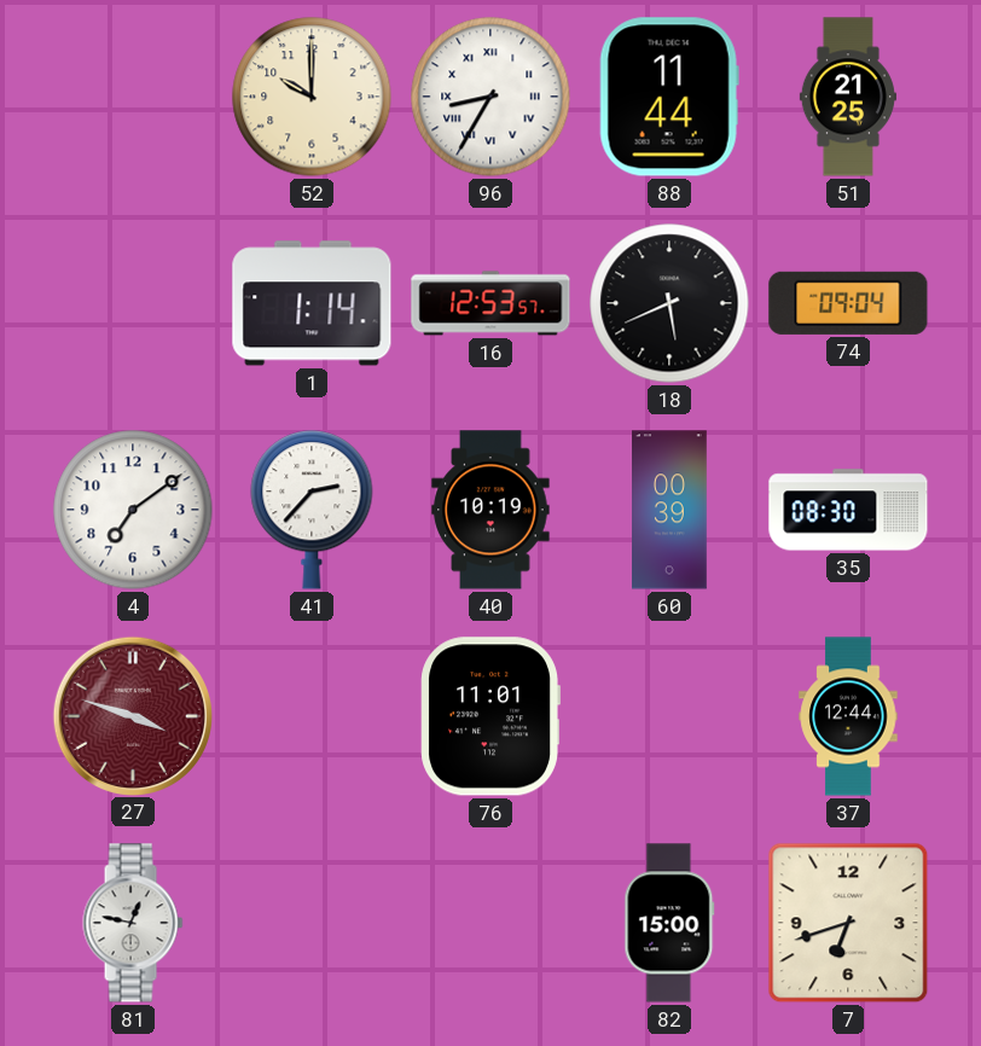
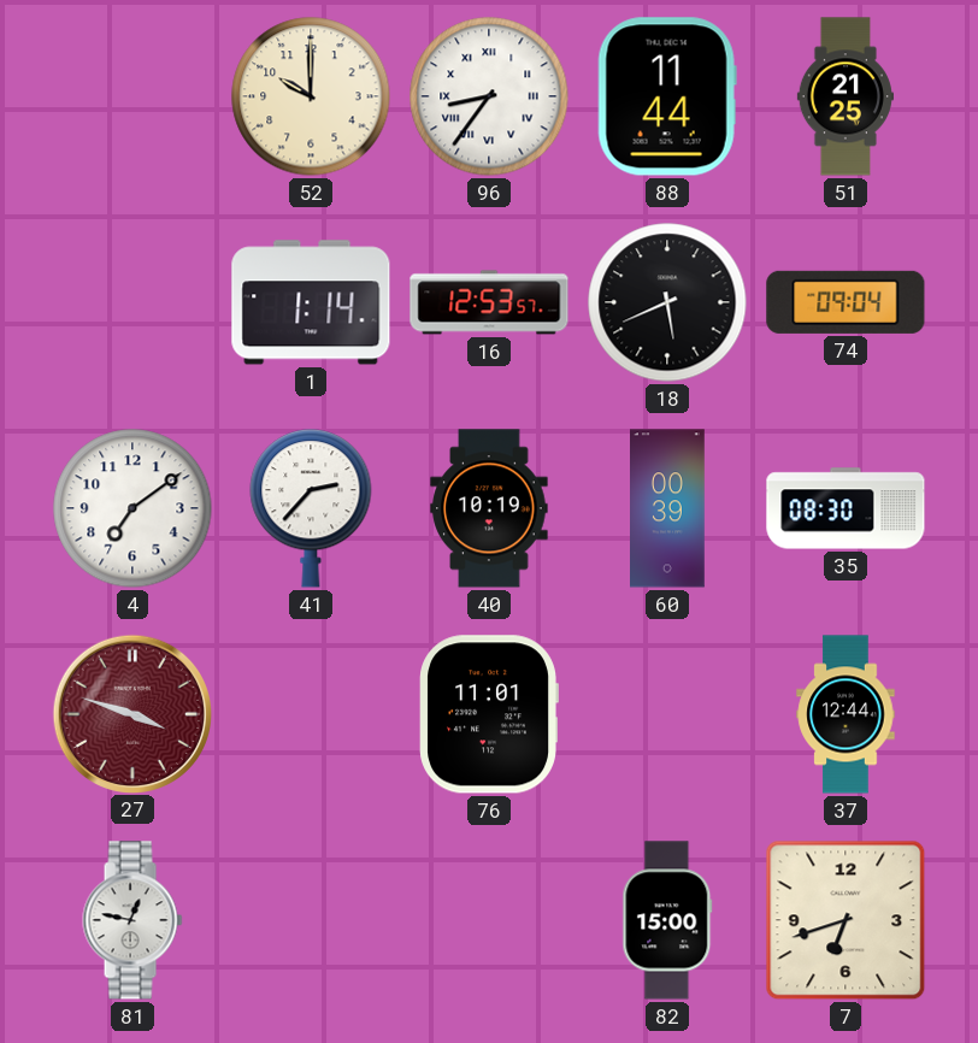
96: 8:35 -> 8:36 (489, 96)
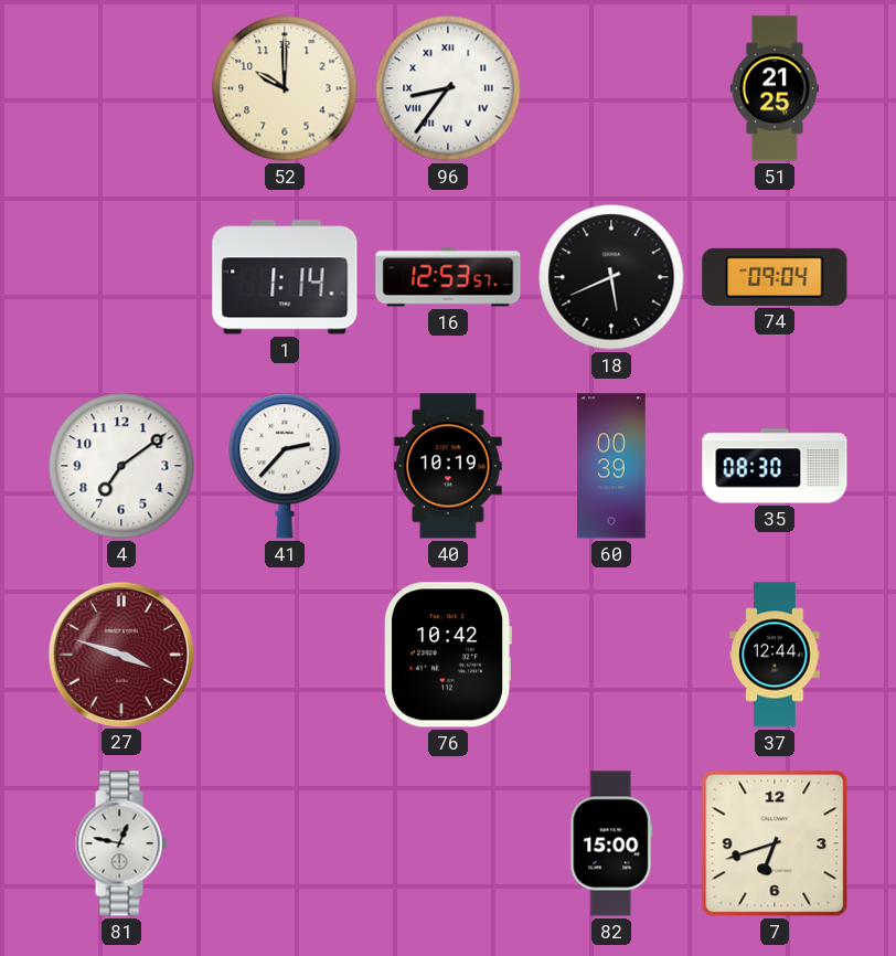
88: 11:44 -> none (667, 96)
76: 11:01 -> 10:42 (448, 655)
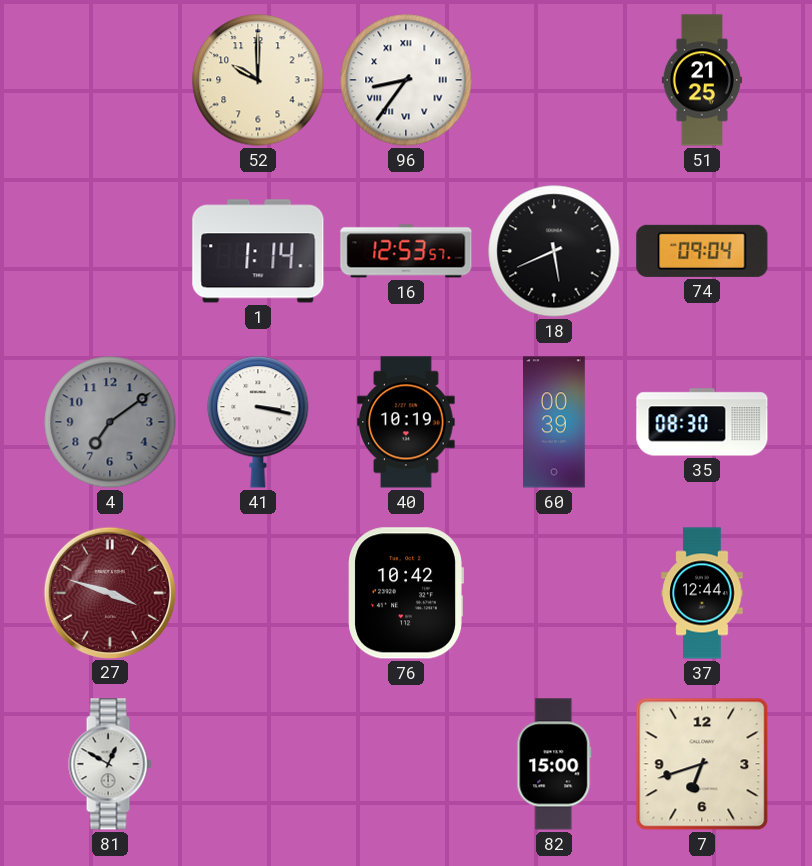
4 dial: white -> grey (110, 422)
41: 2:37 -> 3:17 (258, 422)
81: 12:47 -> 12:50 (110, 764)
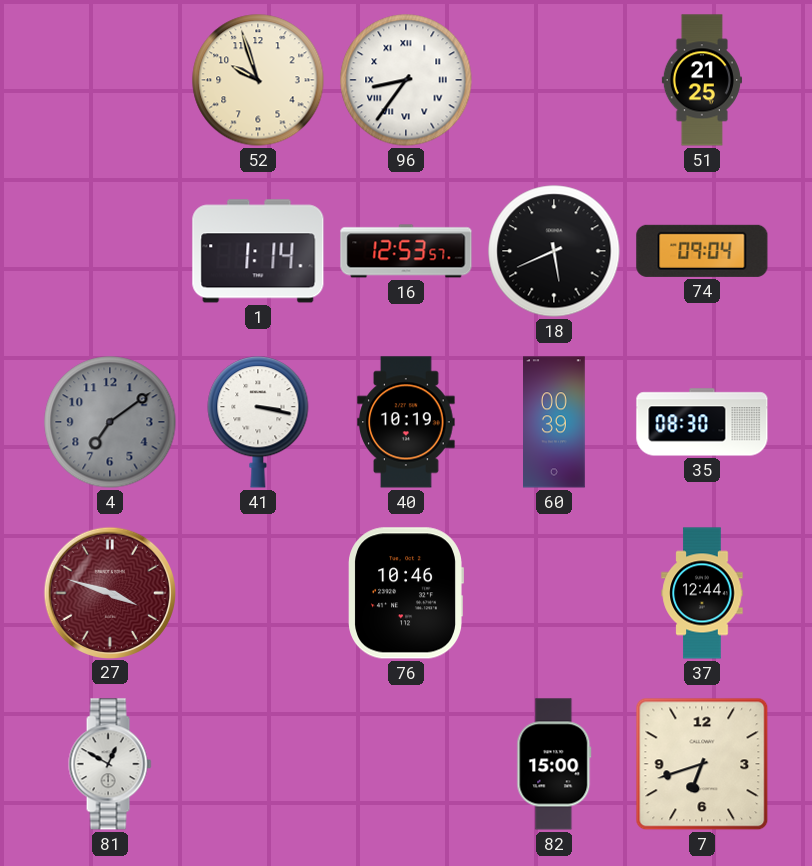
52: 10:00 -> 9:57 (258, 80)
76: 10:42 -> 10:46 (406, 593)
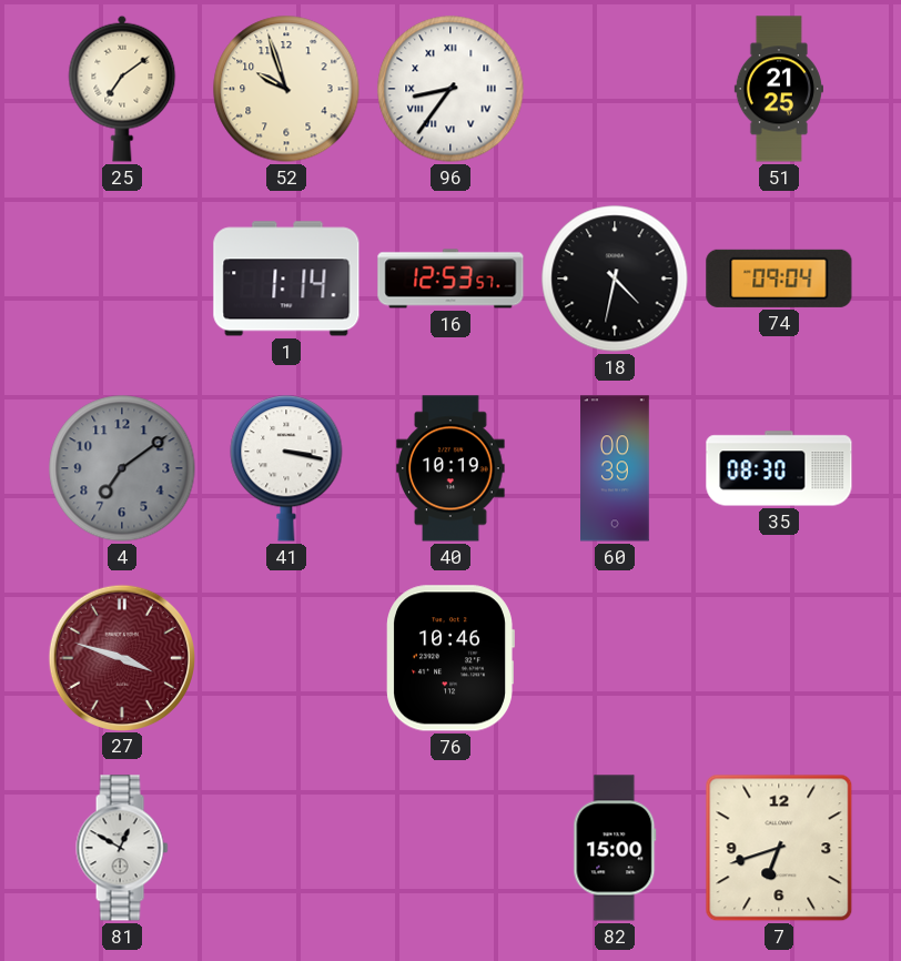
25: none -> 7:09 (122, 89)
18: 5:41 -> 4:32 (615, 279)
37: 12:44 -> none (702, 593)
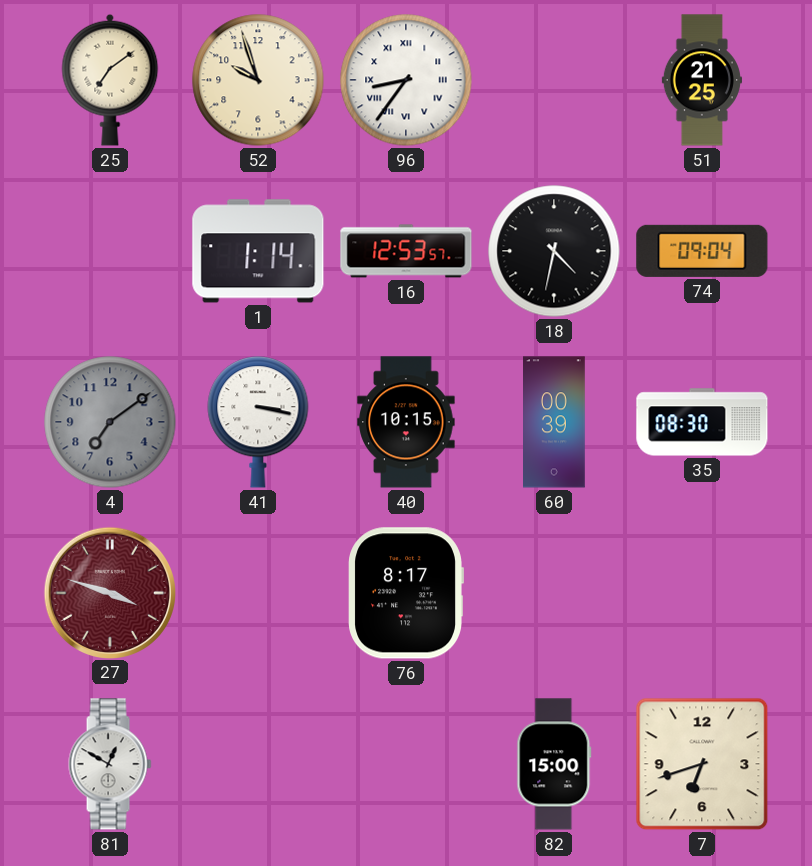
40: 10:19 -> 10:15 (406, 422)
76: 10:46 -> 8:17 (406, 593)
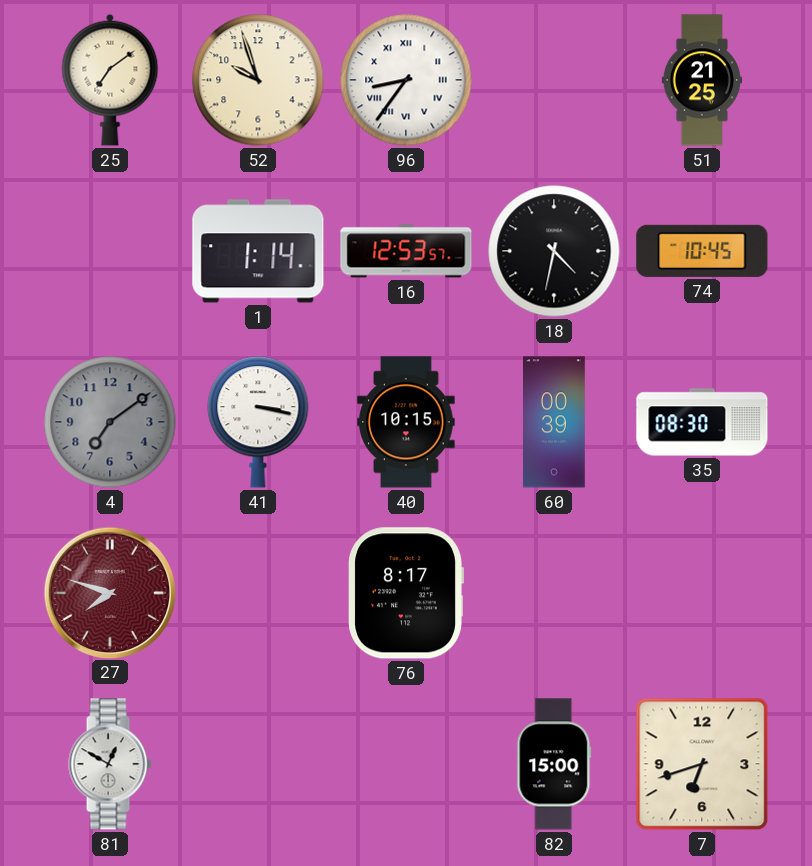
74: 09:04 -> 10:45 (702, 251)
27: 3:48 -> 7:48 (109, 592)
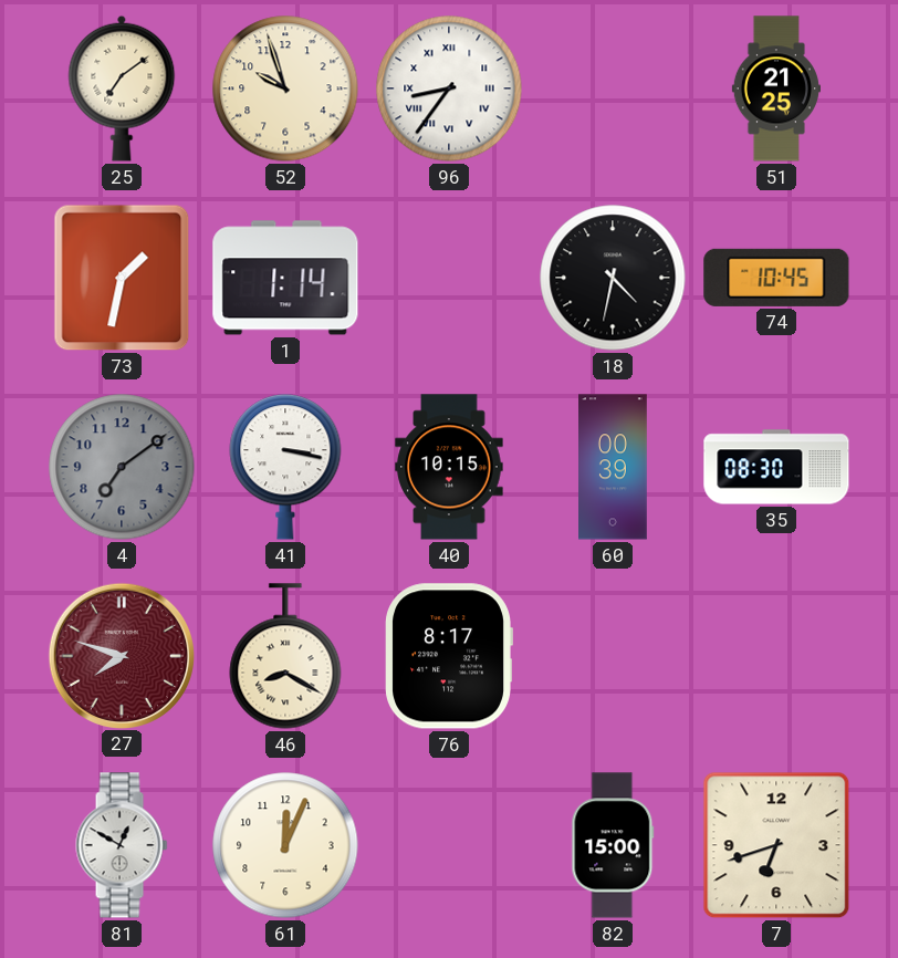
73: none -> 1:32 (122, 278)
16: 12:53 -> none (406, 251)
46: none -> 8:20 (285, 656)
61: none -> 12:04 (285, 845)
